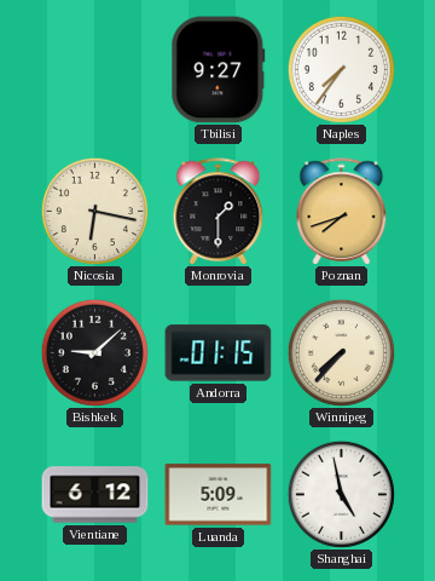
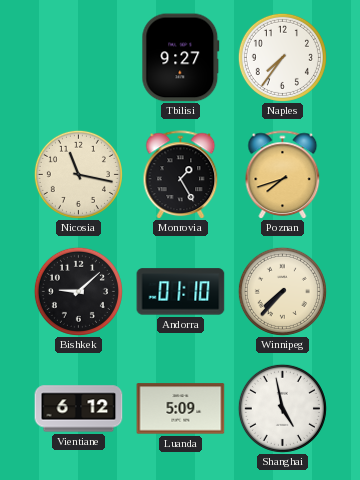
Nicosia: 6:17 -> 11:17 (78, 174)
Monrovia: 1:30 -> 1:25 (181, 175)
Andorra: 01:15 -> 01:10 (181, 292)
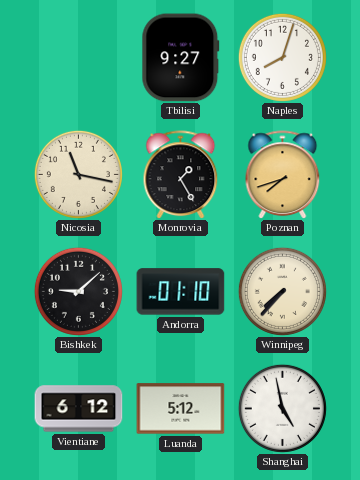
Naples: 7:36 -> 8:03 (282, 57)
Luanda: 5:09 -> 5:12 (181, 409)
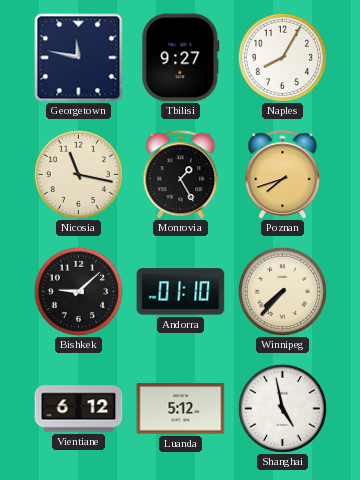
Georgetown: none -> 11:47 (79, 58)
Naples: 8:03 -> 8:05 (282, 57)
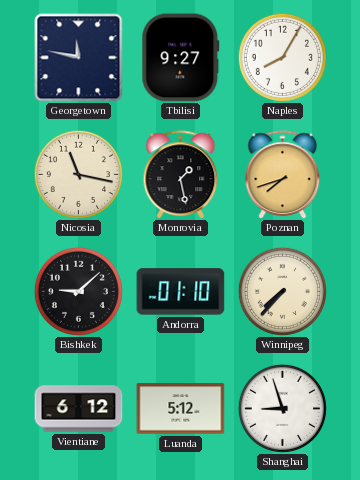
Monrovia: 1:25 -> 1:28 (181, 175)
Shanghai: 4:58 -> 8:57 (282, 408)
